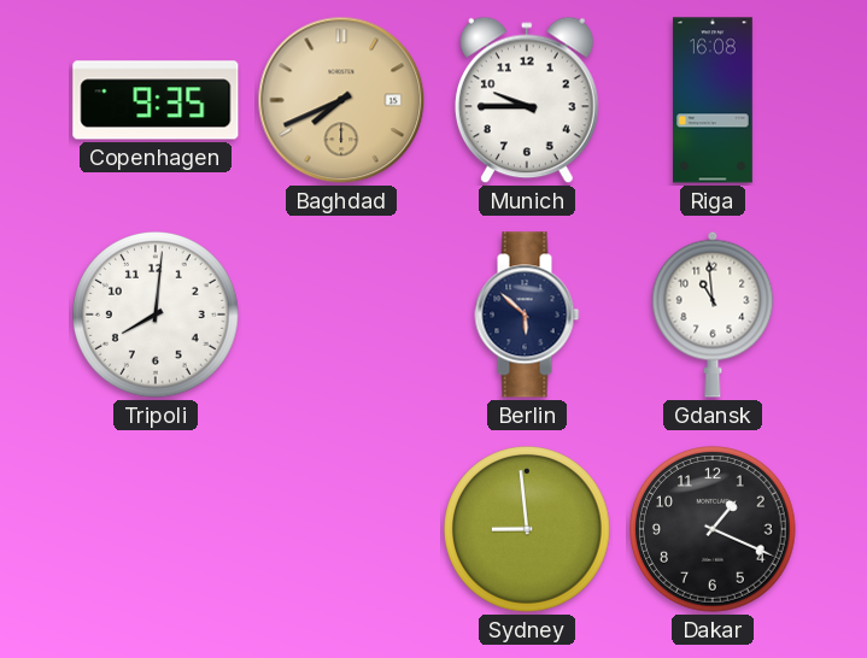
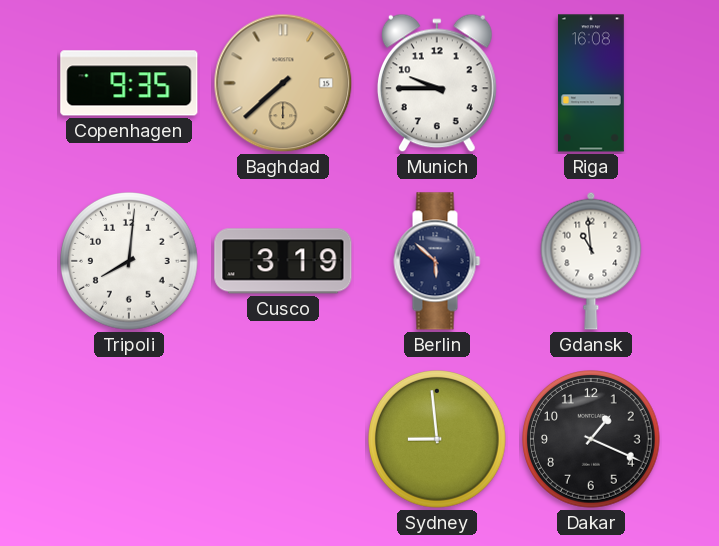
Baghdad: 7:41 -> 7:38 (283, 83)
Cusco: none -> 3:19 (283, 261)
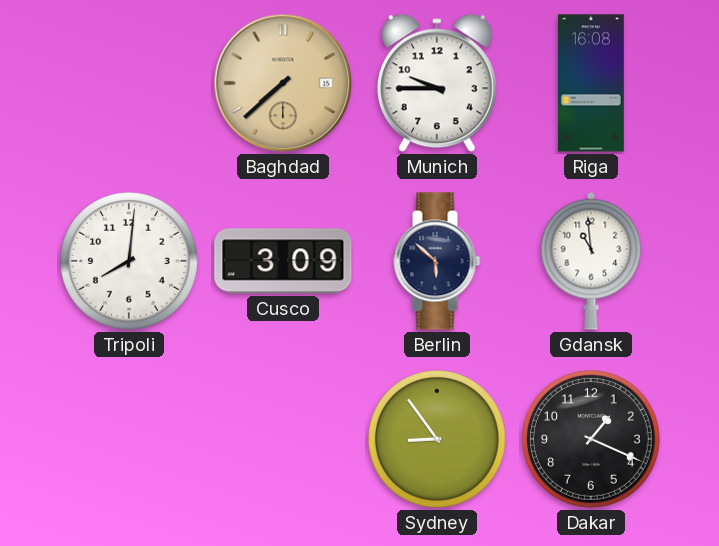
Copenhagen: 9:35 -> none (129, 83)
Cusco: 3:19 -> 3:09 (283, 261)
Sydney: 8:59 -> 8:54 (438, 440)
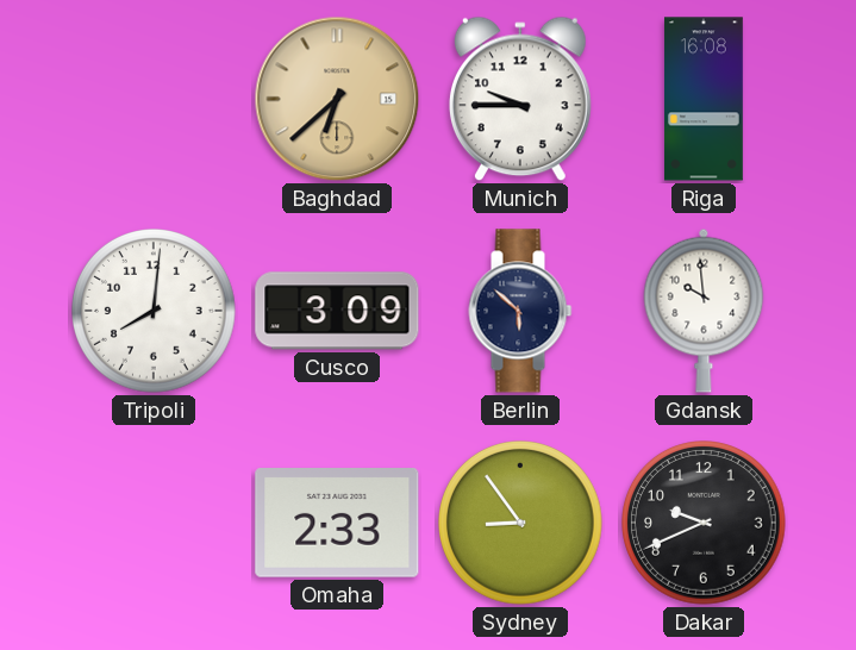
Baghdad: 7:38 -> 6:38 (337, 99)
Gdansk: 10:59 -> 9:59 (704, 311)
Omaha: none -> 2:33 (337, 524)
Dakar: 1:19 -> 9:41 (705, 524)
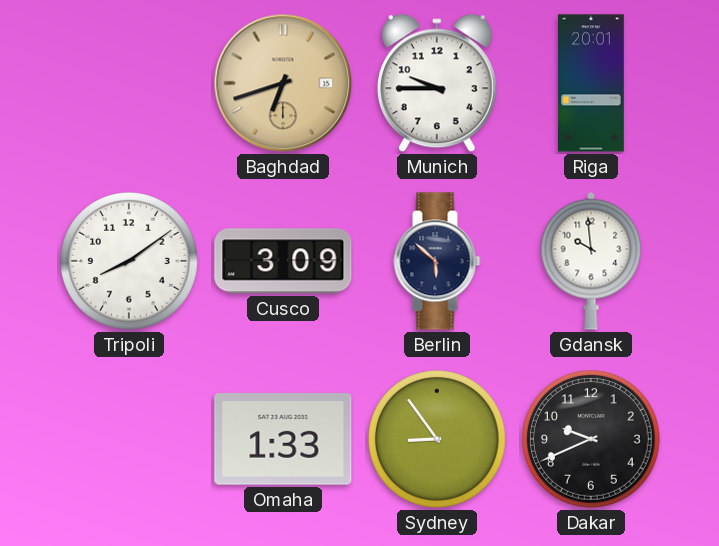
Baghdad: 6:38 -> 6:42 (283, 83)
Riga: 16:08 -> 20:01 (591, 83)
Tripoli: 8:01 -> 8:09 (130, 262)
Omaha: 2:33 -> 1:33 (283, 440)
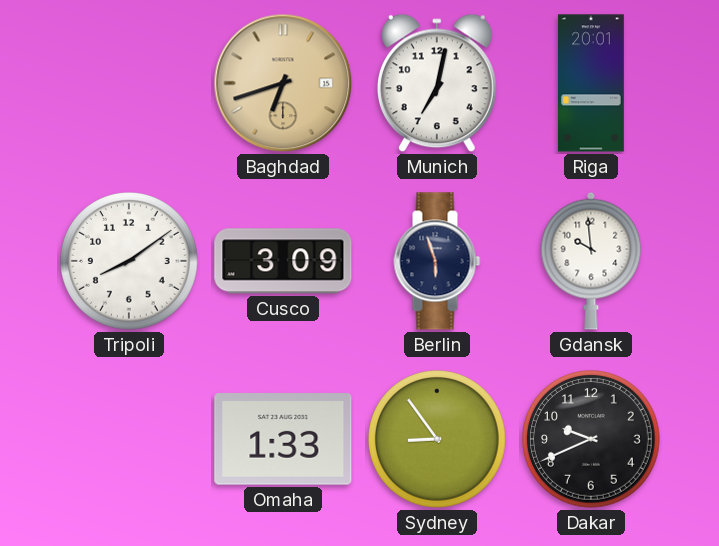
Munich: 9:45 -> 7:02 (437, 83)
Berlin: 5:52 -> 5:57 (437, 261)
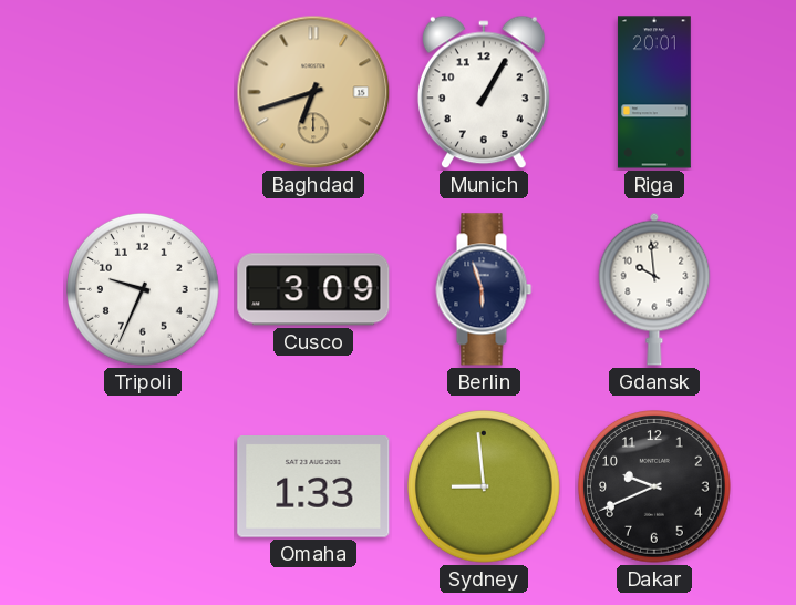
Munich: 7:02 -> 1:05 (484, 92)
Tripoli: 8:09 -> 9:34 (144, 290)
Sydney: 8:54 -> 8:59 (485, 488)
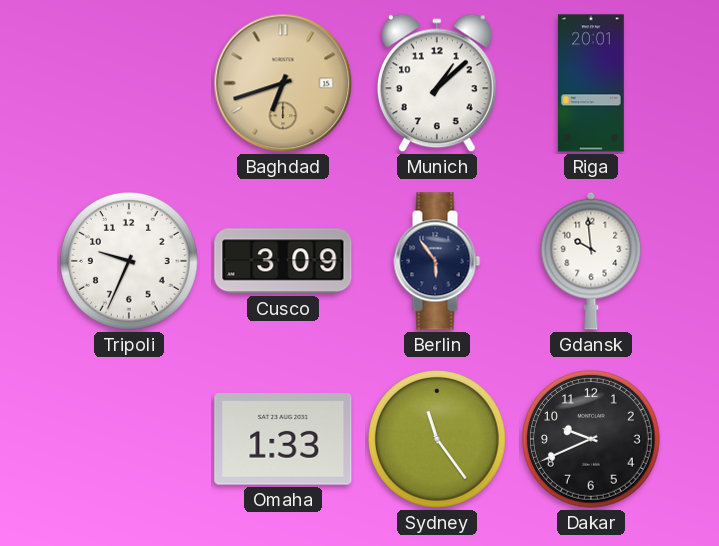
Munich: 1:05 -> 1:08 (437, 83)
Berlin: 5:57 -> 5:54 (437, 261)
Sydney: 8:59 -> 11:24 (438, 440)
